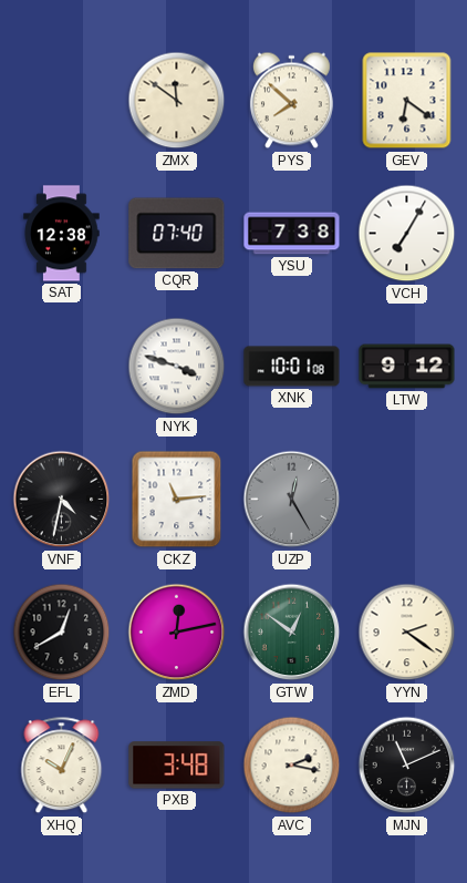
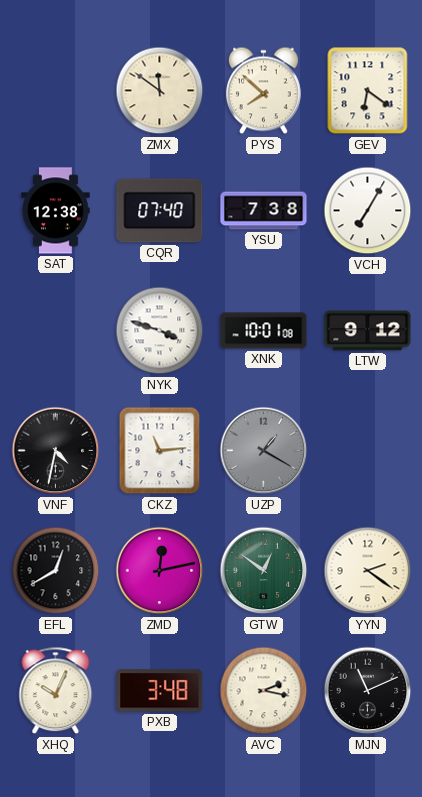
UZP: 12:25 -> 1:20 (264, 451)
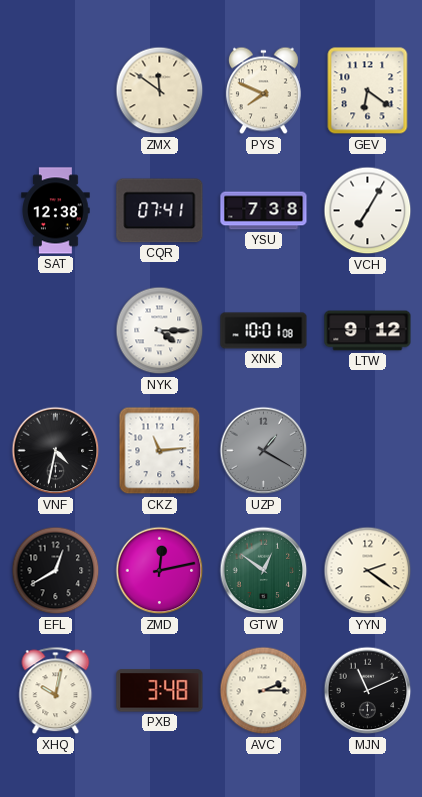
PYS: 7:52 -> 7:49 (263, 91)
CQR: 07:40 -> 07:41 (160, 211)
NYK: 3:48 -> 4:15 (160, 331)
XHQ: 10:04 -> 10:02 (56, 691)
AVC: 2:17 -> 2:15 (264, 691)
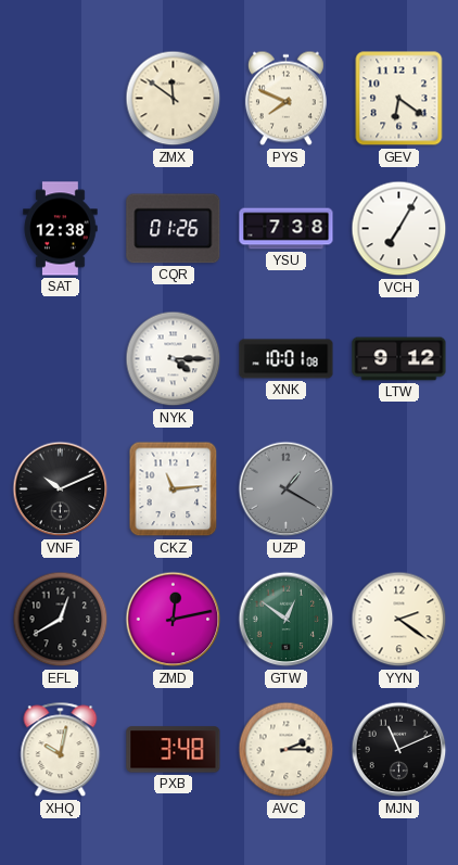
CQR: 07:41 -> 01:26 (174, 229)
VNF: 4:32 -> 10:11 (61, 489)
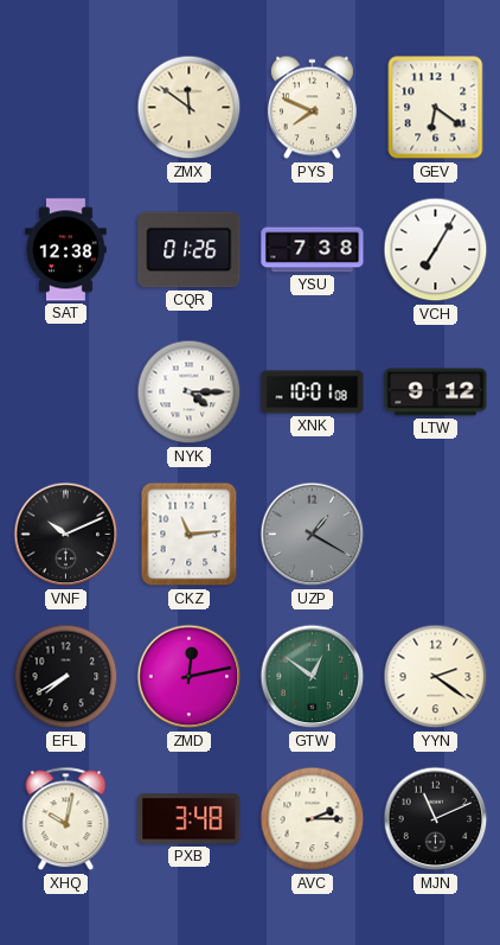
EFL: 12:40 -> 7:40 (66, 677)
